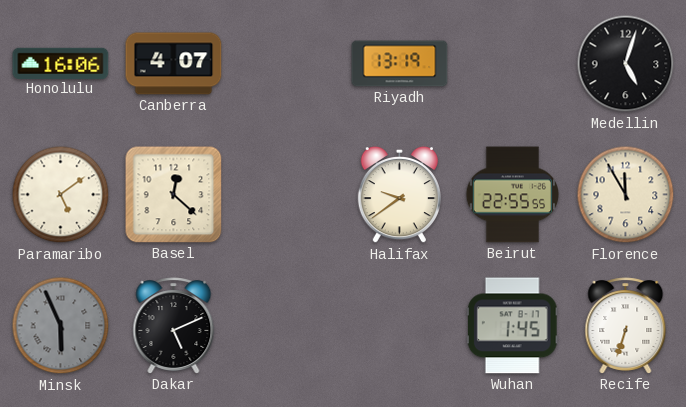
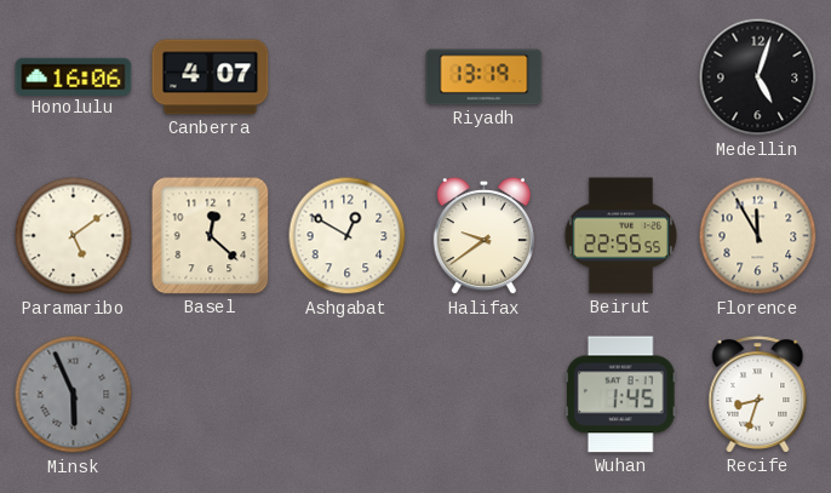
Ashgabat: none -> 12:50 (348, 236)
Dakar: 5:11 -> none (174, 326)
Recife: 6:33 -> 8:33 (758, 395)
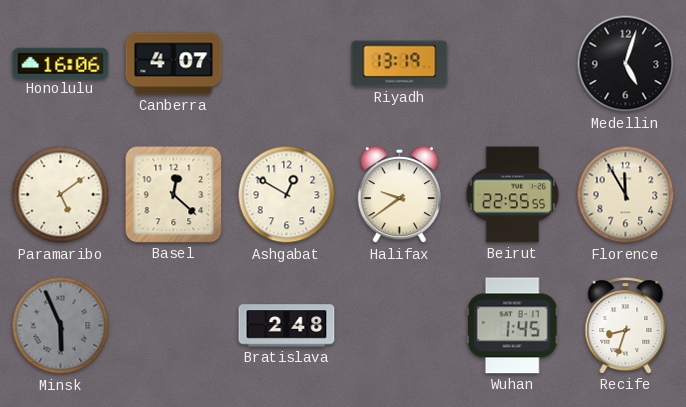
Bratislava: none -> 2:48 (287, 326)
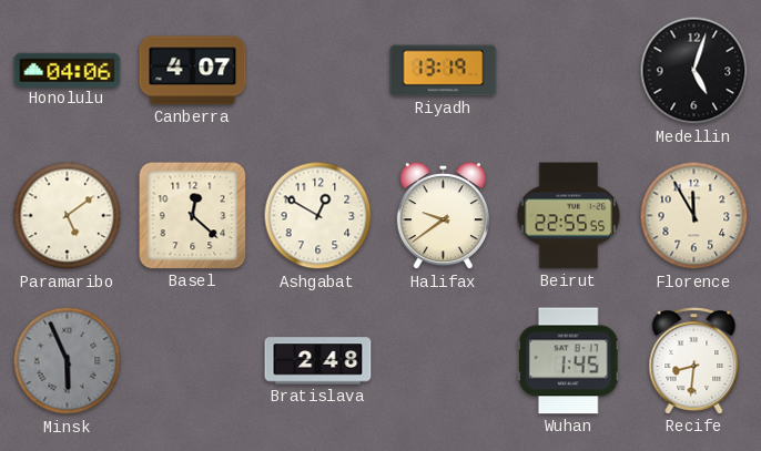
Honolulu: 16:06 -> 04:06 (68, 70)
Recife: 8:33 -> 8:31 (694, 361)
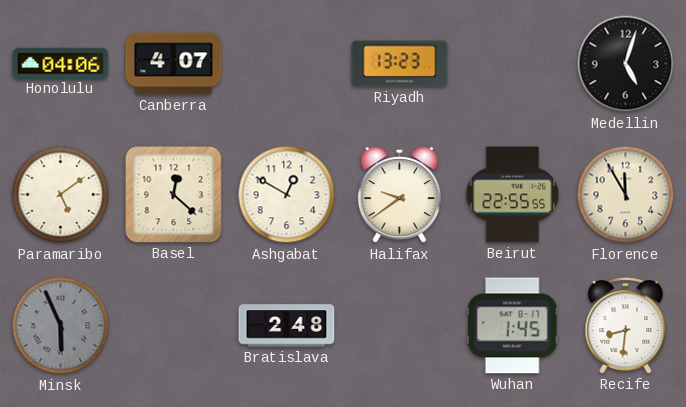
Riyadh: 13:19 -> 13:23 (400, 64)
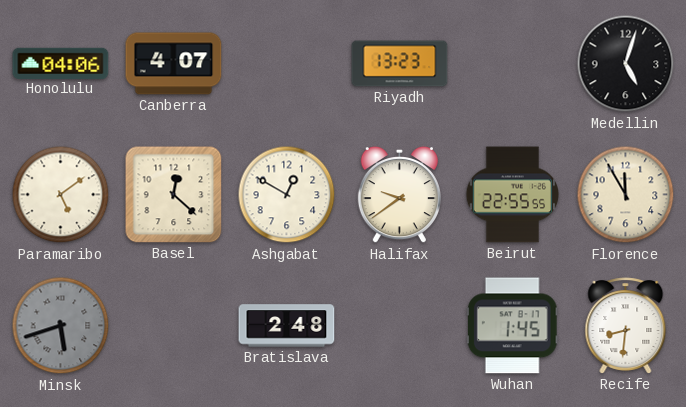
Minsk: 5:56 -> 5:42 (61, 326)
